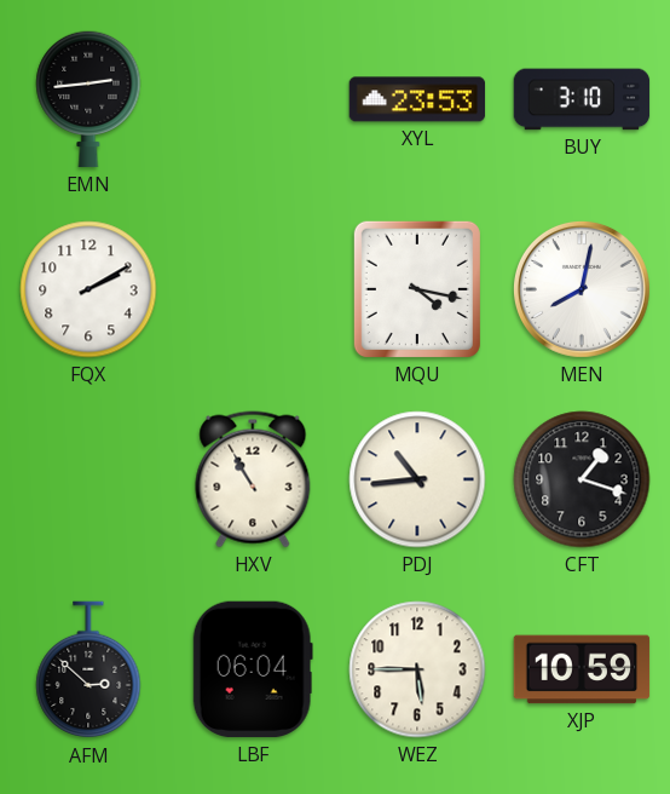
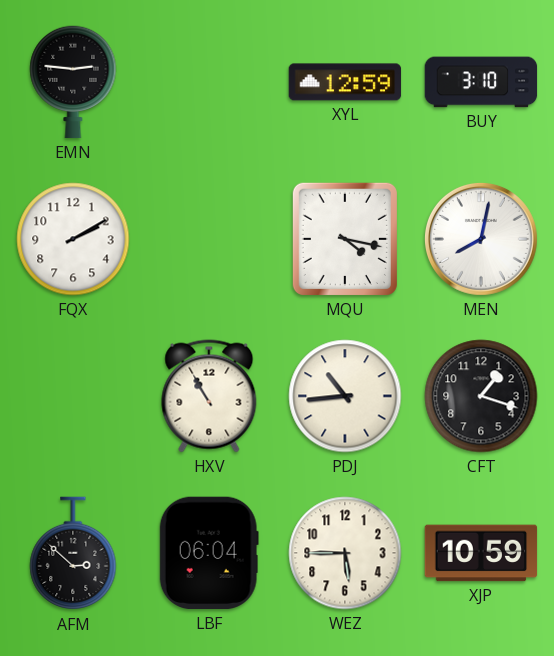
EMN: 2:44 -> 2:46 (73, 82)
XYL: 23:53 -> 12:59 (345, 82)
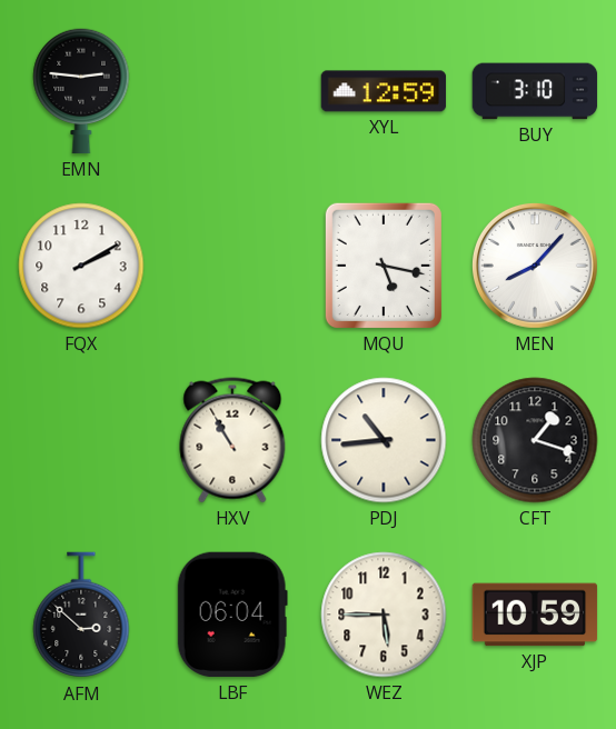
MQU: 4:17 -> 5:17 (384, 266)
MEN: 8:02 -> 8:07 (535, 266)
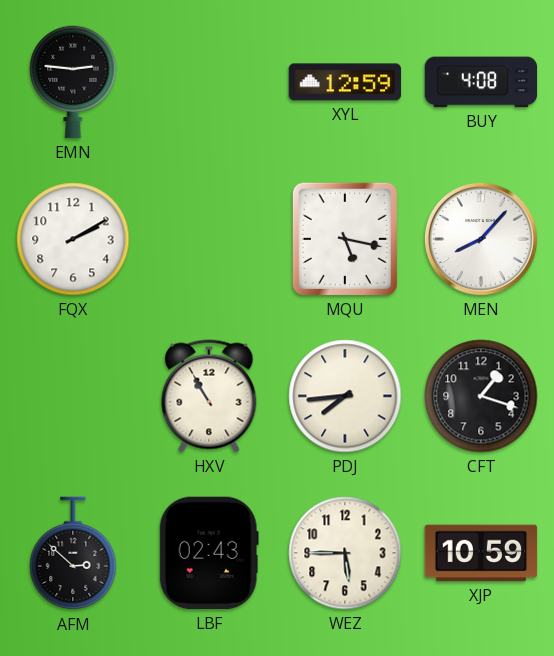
BUY: 3:10 -> 4:08 (481, 82)
PDJ: 10:44 -> 7:44 (345, 396)
LBF: 06:04 -> 02:43 (209, 553)
